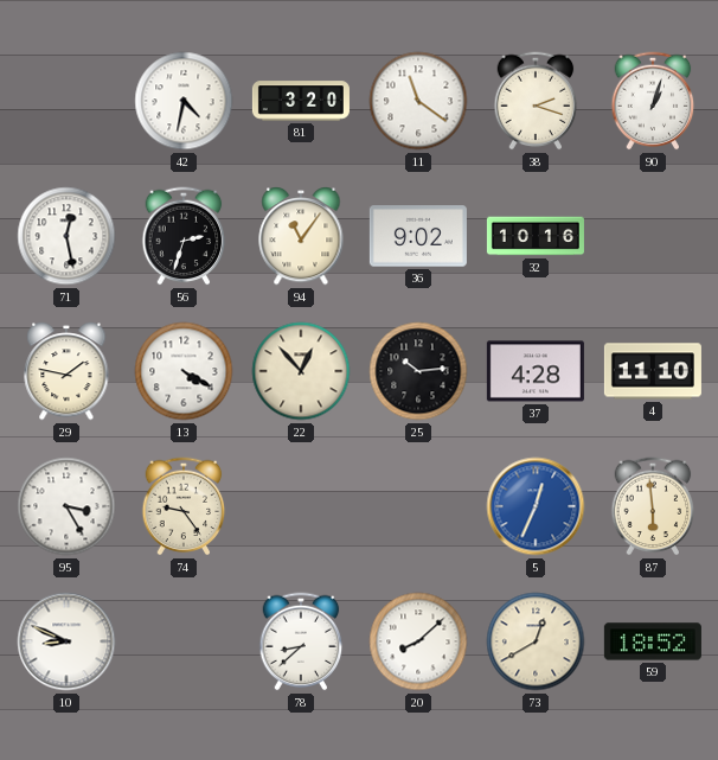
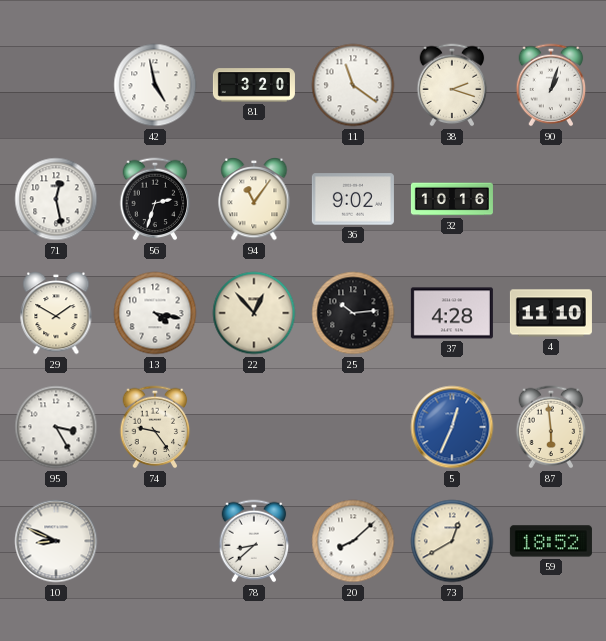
42: 4:32 -> 4:58 (155, 85)
29: 1:47 -> 1:50 (56, 313)
13: 4:20 -> 4:17 (155, 313)
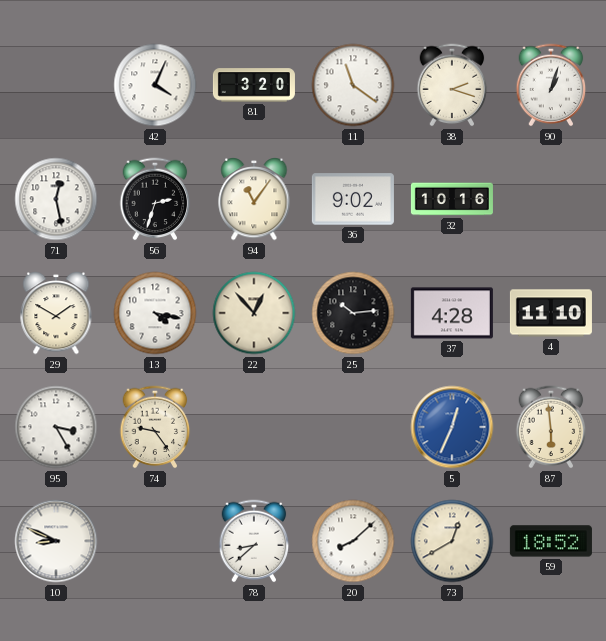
42: 4:58 -> 4:04 (155, 85)
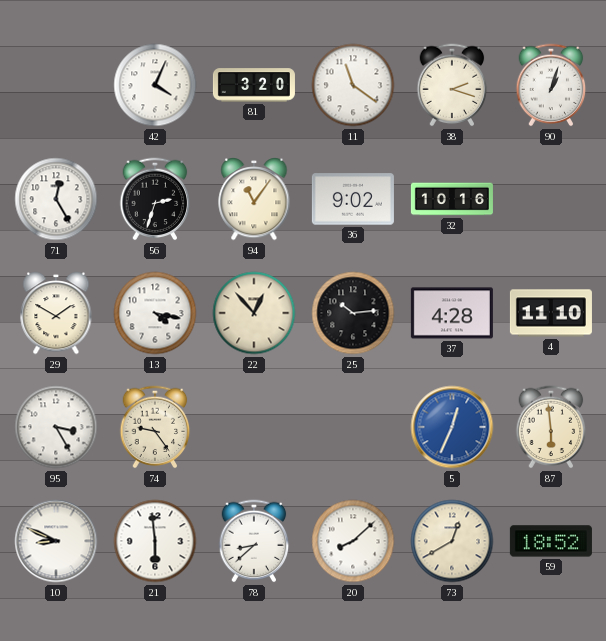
71: 12:28 -> 12:25 (56, 199)
21: none -> 5:59 (155, 541)
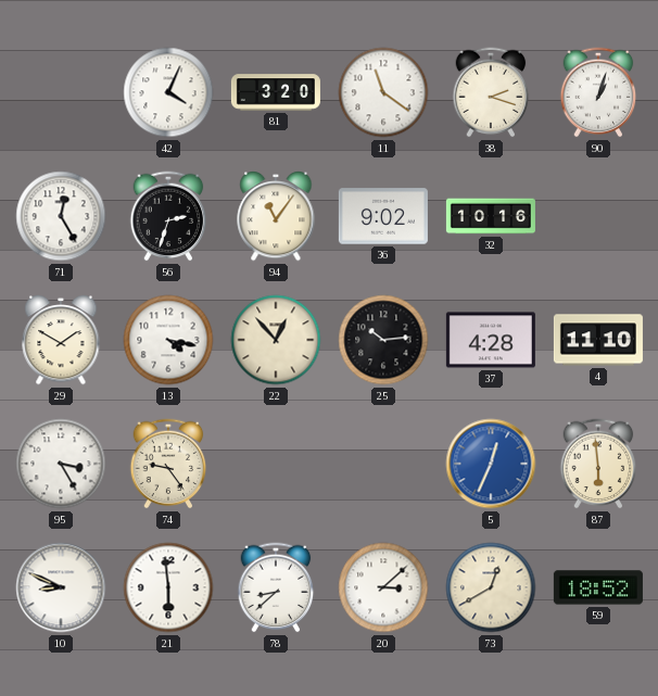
20: 8:08 -> 3:08 (383, 587)
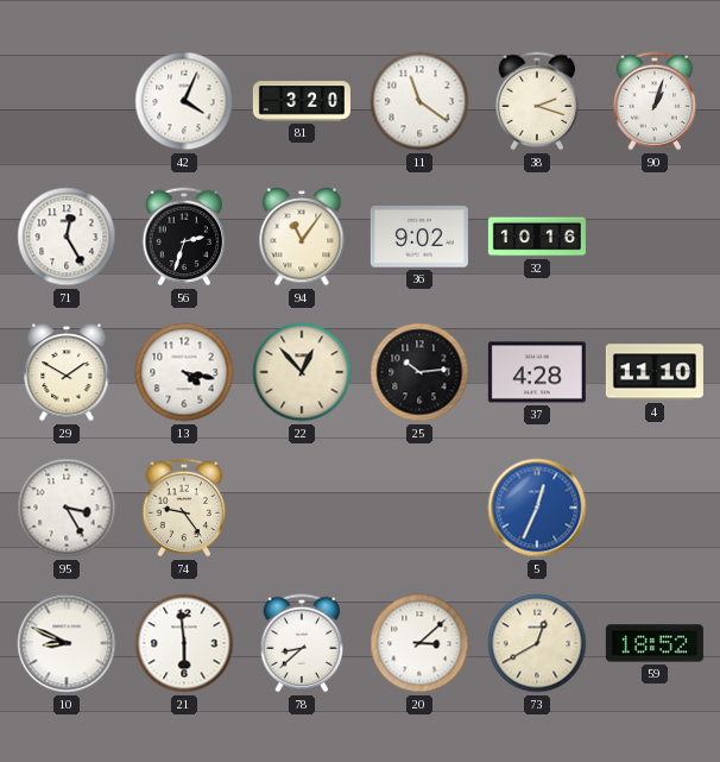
87: 5:59 -> none (598, 464)
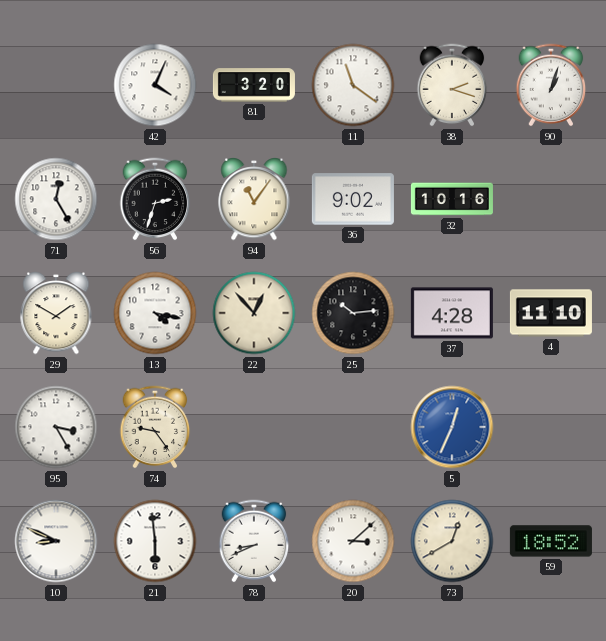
78: 8:38 -> 8:41 (254, 541)
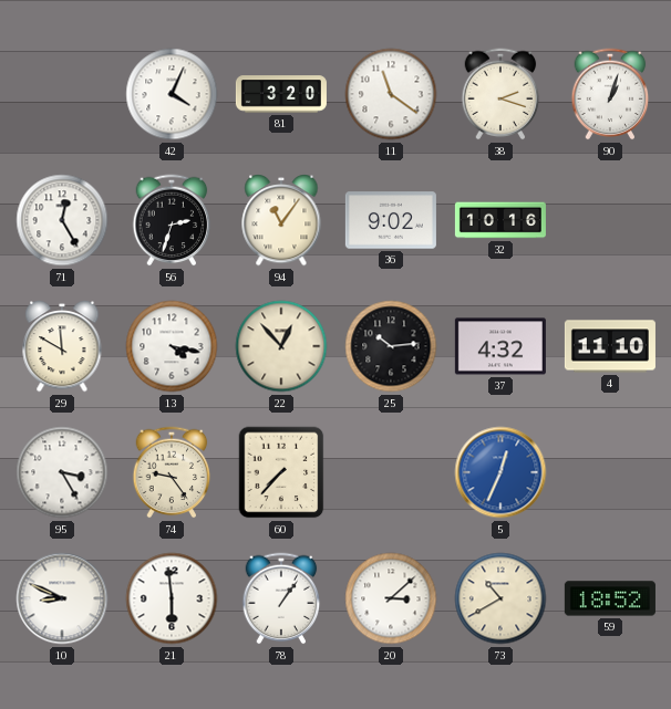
29: 1:50 -> 11:50 (62, 346)
37: 4:28 -> 4:32 (500, 346)
60: none -> 7:37 (281, 472)
78: 8:41 -> 1:06 (281, 598)
73: 12:40 -> 10:40 (500, 598)
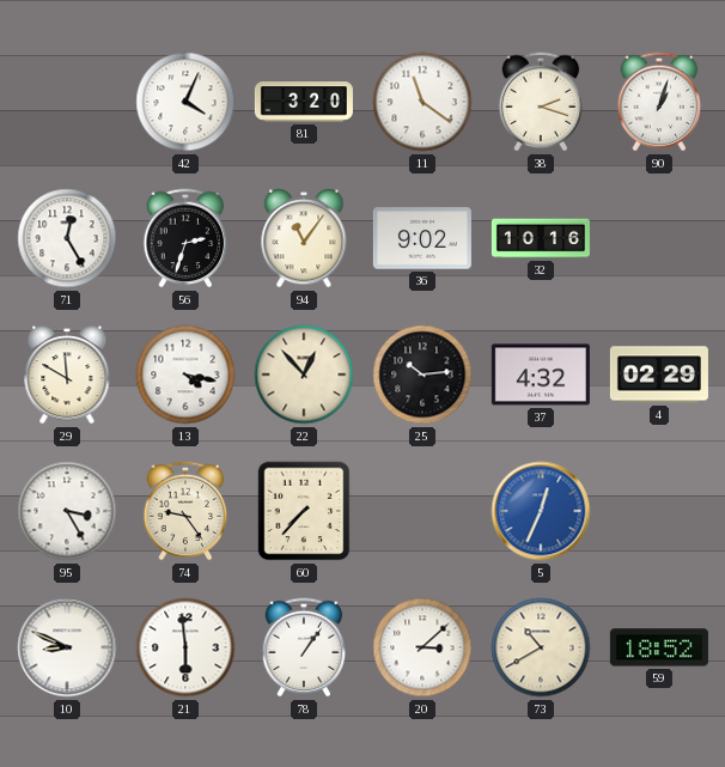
4: 11:10 -> 02:29 (659, 375)
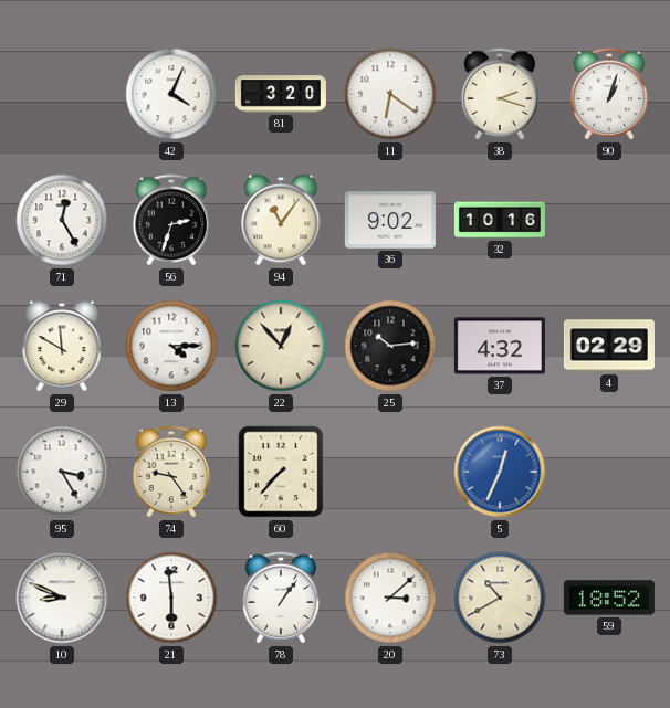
11: 11:21 -> 6:21 (390, 94)
13: 4:17 -> 4:15 (171, 346)
